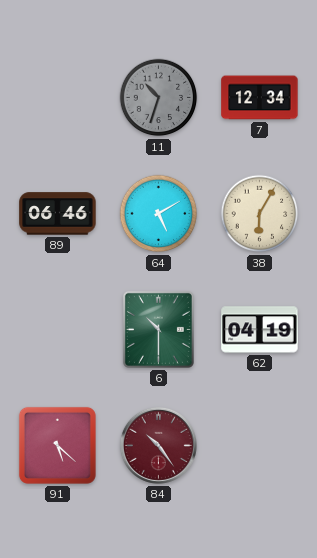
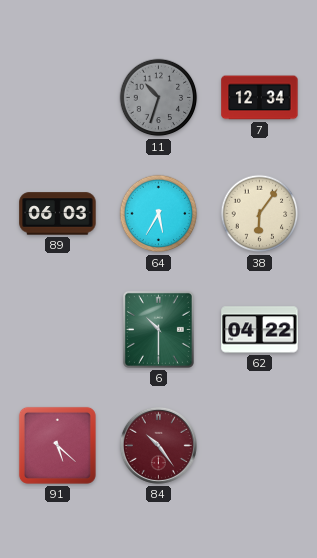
89: 06:46 -> 06:03 (58, 214)
64: 5:10 -> 5:35 (159, 214)
38: 6:05 -> 6:06 (260, 214)
62: 04:19 -> 04:22 (260, 330)
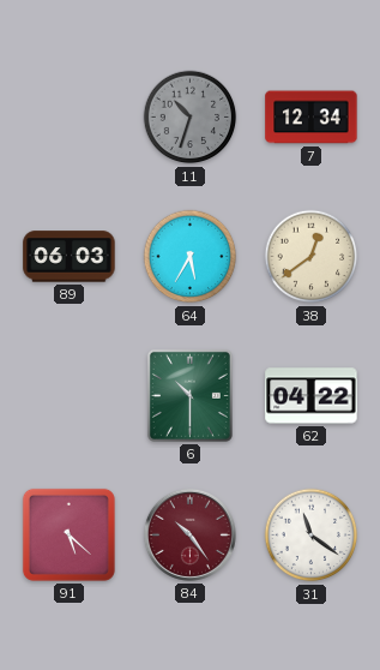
38: 6:06 -> 12:39 (312, 257)
31: none -> 11:21 (312, 536)
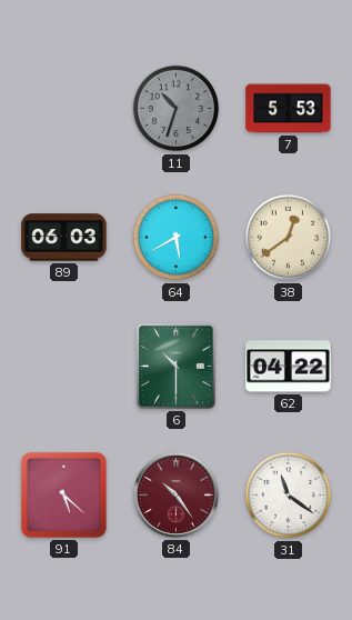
7: 12:34 -> 5:53 (289, 109)
64: 5:35 -> 5:40 (177, 238)
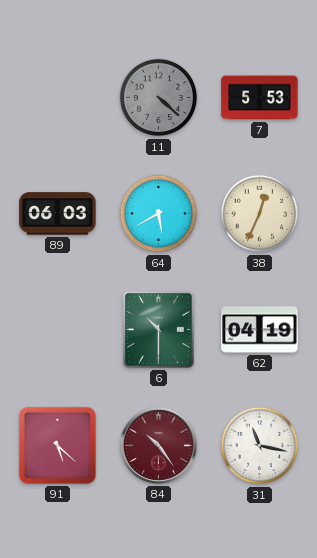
11: 10:33 -> 4:22 (159, 98)
38: 12:39 -> 12:34 (260, 214)
62: 04:22 -> 04:19 (260, 330)
31: 11:21 -> 11:17 (260, 446)
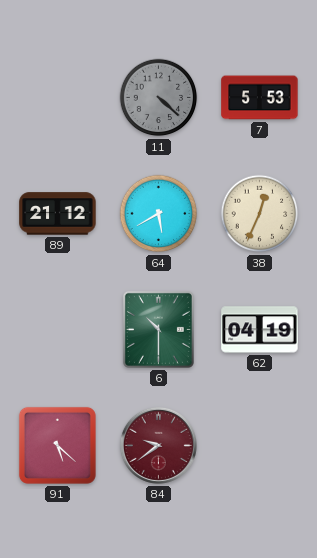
89: 06:03 -> 21:12 (58, 214)
84: 10:24 -> 9:39 (158, 445)
31: 11:17 -> none (260, 446)
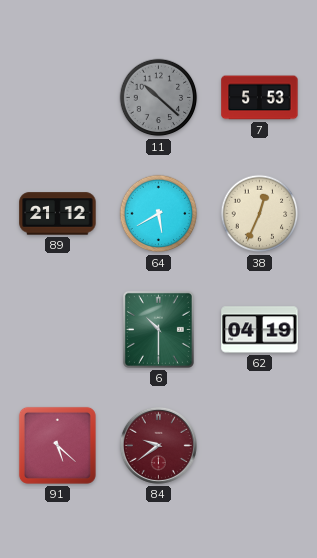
11: 4:22 -> 10:22 (159, 98)
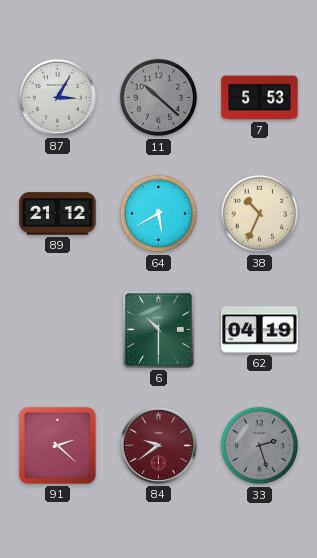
87: none -> 3:05 (57, 97)
38: 12:34 -> 10:34 (260, 214)
91: 5:22 -> 2:22 (57, 445)
33: none -> 2:27 (260, 446)
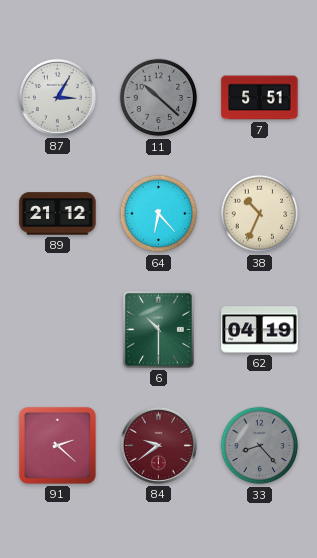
7: 5:53 -> 5:51 (260, 98)
64: 5:40 -> 6:23 (159, 214)
33: 2:27 -> 8:23 (260, 446)
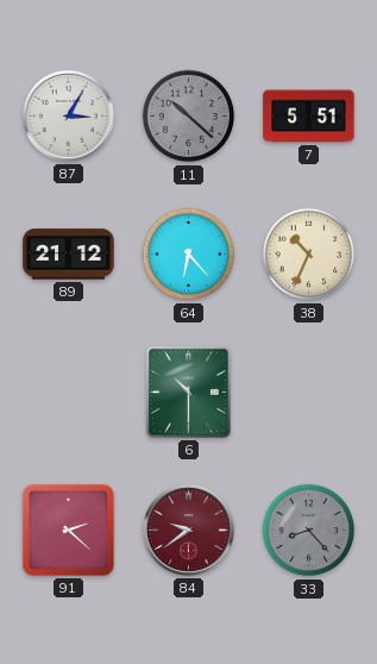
62: 04:19 -> none (260, 330)
